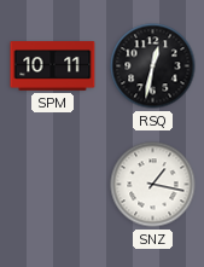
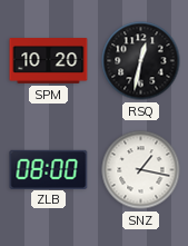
SPM: 10:11 -> 10:20 (49, 61)
ZLB: none -> 08:00 (49, 169)
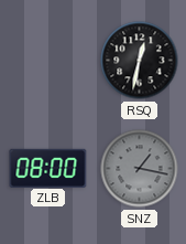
SPM: 10:20 -> none (49, 61)
SNZ dial: white -> grey (140, 169)
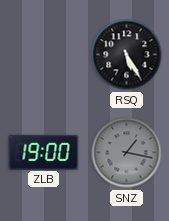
RSQ: 12:32 -> 5:25 (127, 55)
ZLB: 08:00 -> 19:00 (44, 152)
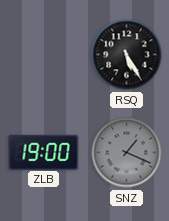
SNZ: 1:17 -> 1:19 (127, 153)
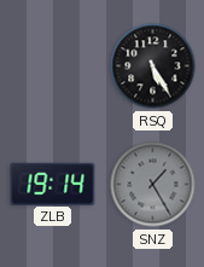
ZLB: 19:00 -> 19:14 (53, 184)
SNZ: 1:19 -> 1:25 (153, 185)
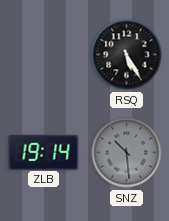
SNZ: 1:25 -> 10:29 (127, 153)
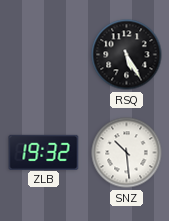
ZLB: 19:14 -> 19:32 (44, 152)
SNZ dial: grey -> white (127, 153)
